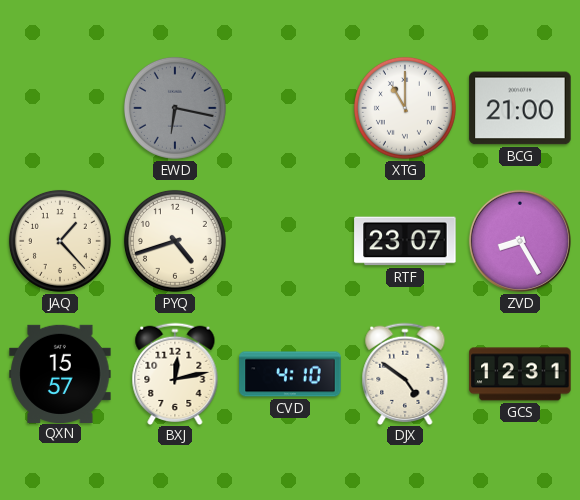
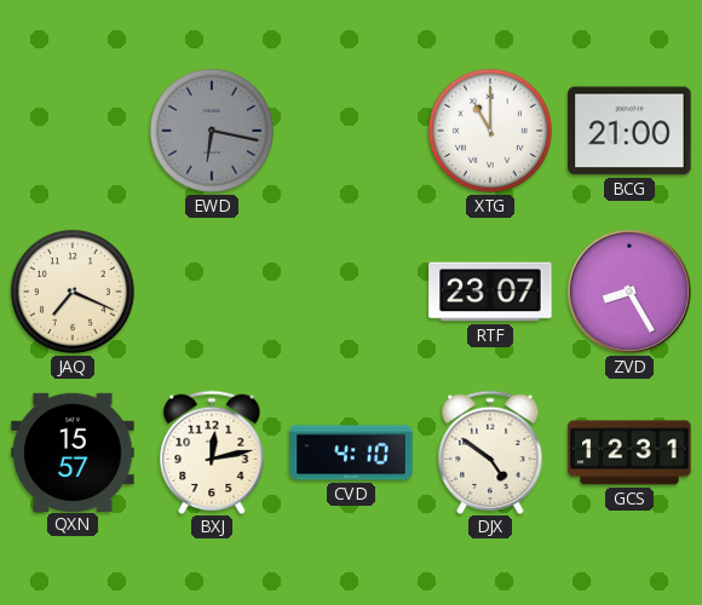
JAQ: 1:23 -> 7:19 (73, 292)
PYQ: 4:42 -> none (175, 241)
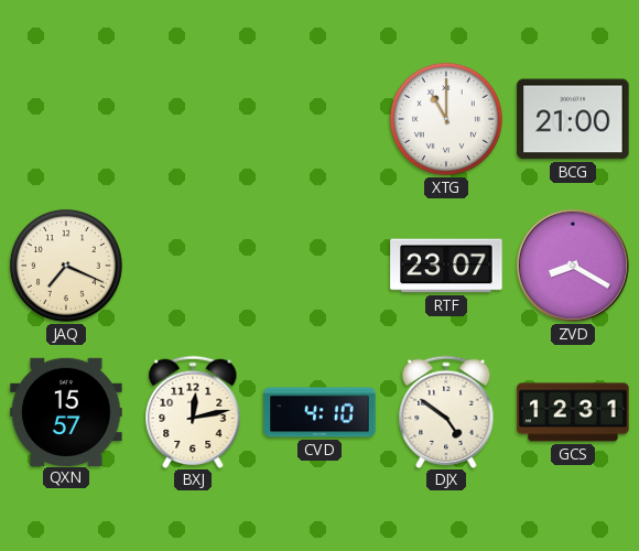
EWD: 6:17 -> none (212, 131)
ZVD: 8:25 -> 8:20 (573, 266)
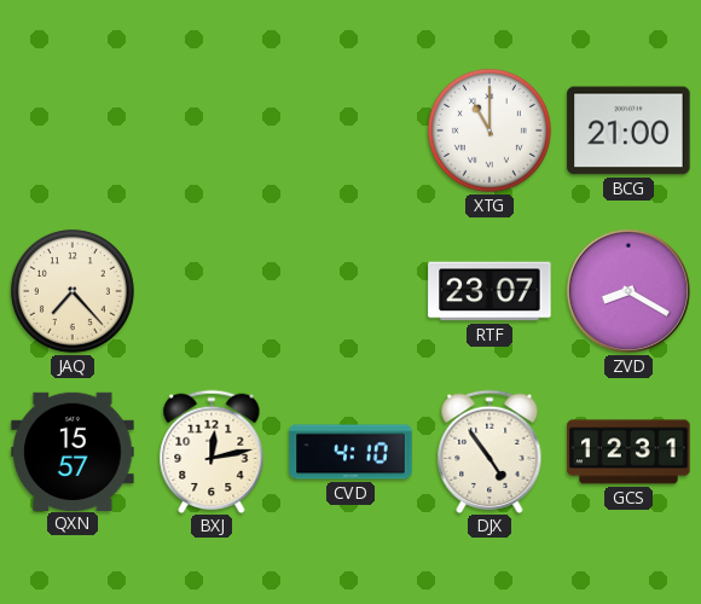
JAQ: 7:19 -> 7:23 (73, 291)
DJX: 4:51 -> 4:54 (489, 451)
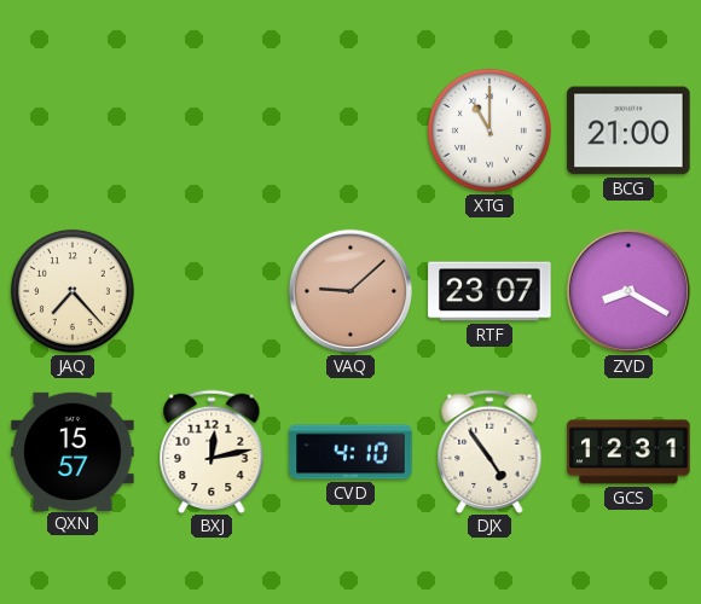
VAQ: none -> 9:08 (350, 291)
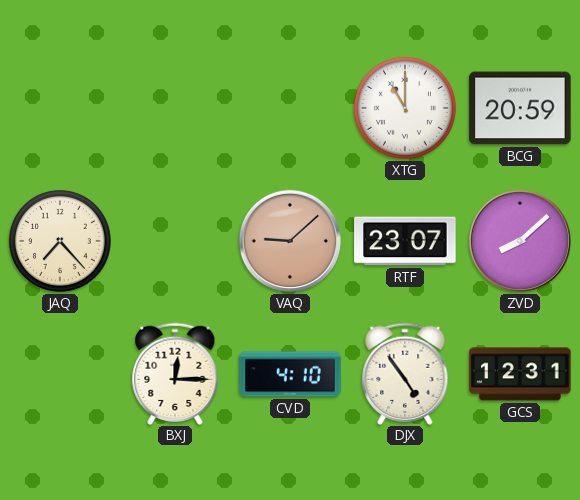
BCG: 21:00 -> 20:59 (520, 108)
ZVD: 8:20 -> 8:08 (520, 241)
QXN: 15:57 -> none (73, 451)
BXJ: 12:13 -> 12:15 (175, 373)
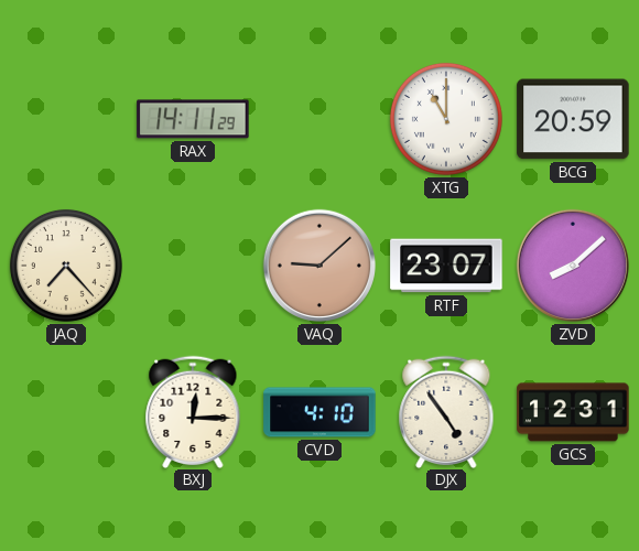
RAX: none -> 14:11 (193, 119)
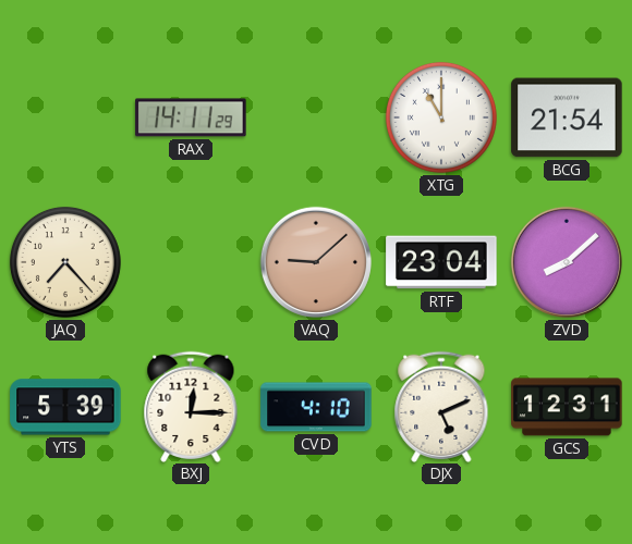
BCG: 20:59 -> 21:54 (567, 118)
RTF: 23:07 -> 23:04 (441, 262)
YTS: none -> 5:39 (65, 407)
DJX: 4:54 -> 5:11 (441, 406)
